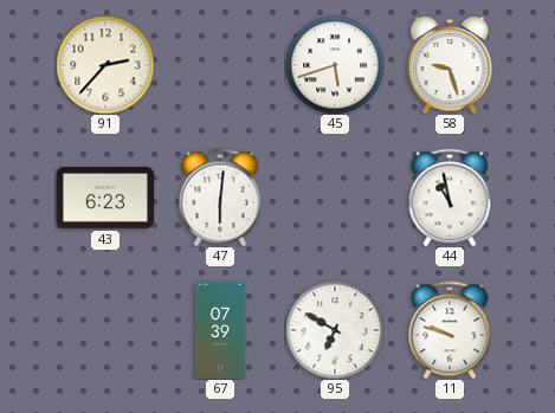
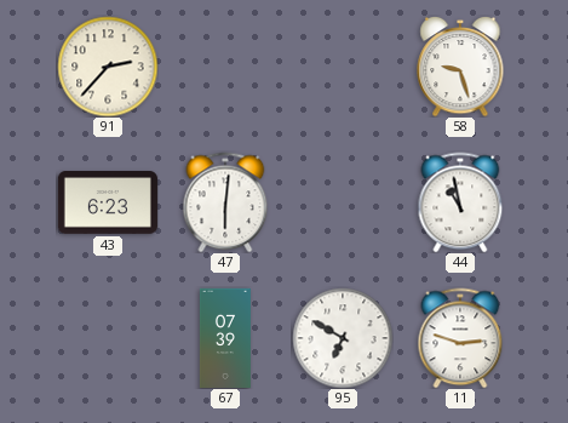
45: 5:42 -> none (335, 65)
11: 9:48 -> 2:48 (460, 338)
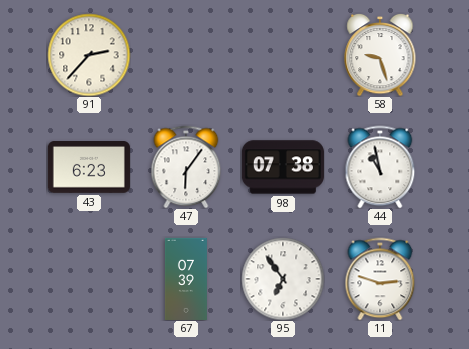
47: 6:01 -> 6:06 (186, 167)
98: none -> 07:38 (283, 167)
95: 6:50 -> 6:54 (283, 279)
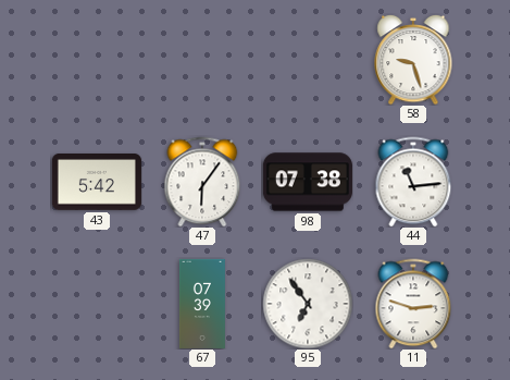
91: 2:37 -> none (89, 55)
43: 6:23 -> 5:42 (97, 183)
44: 10:58 -> 11:14 (413, 182)
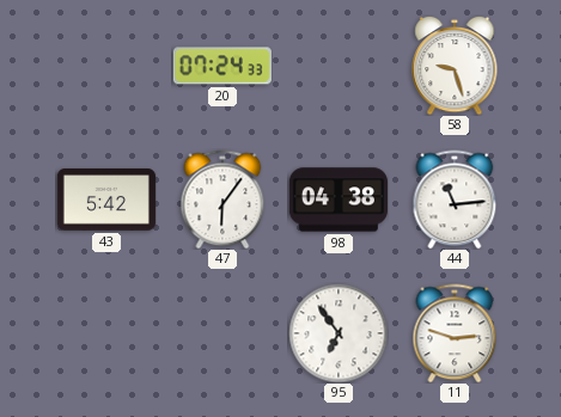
20: none -> 07:24 (222, 66)
98: 07:38 -> 04:38 (339, 200)
67: 07:39 -> none (202, 304)
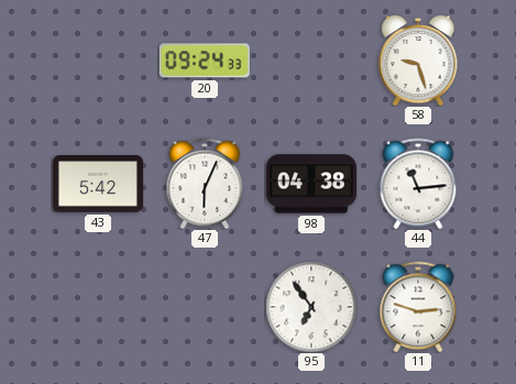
20: 07:24 -> 09:24 (205, 61)
47: 6:06 -> 6:04 (205, 184)
